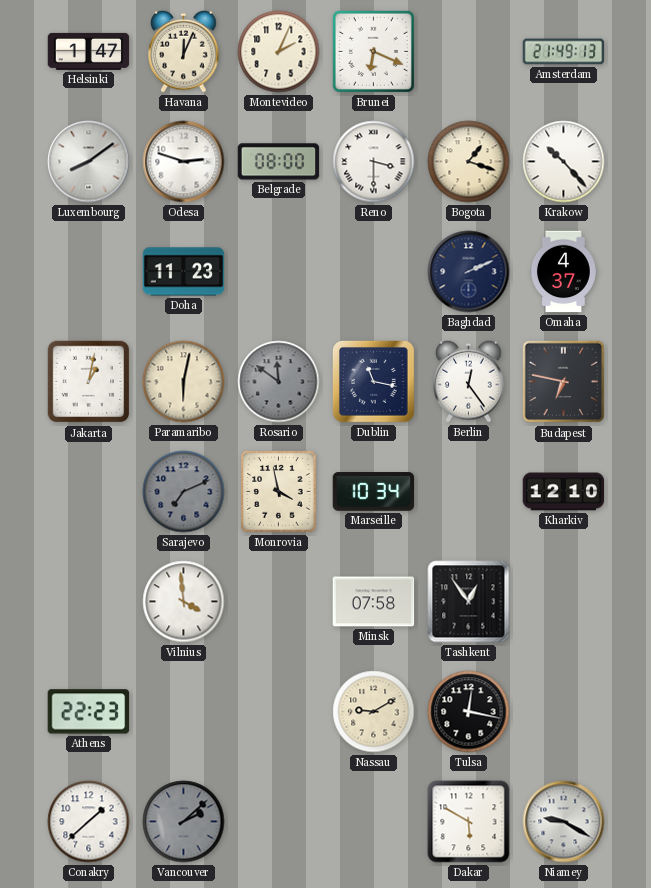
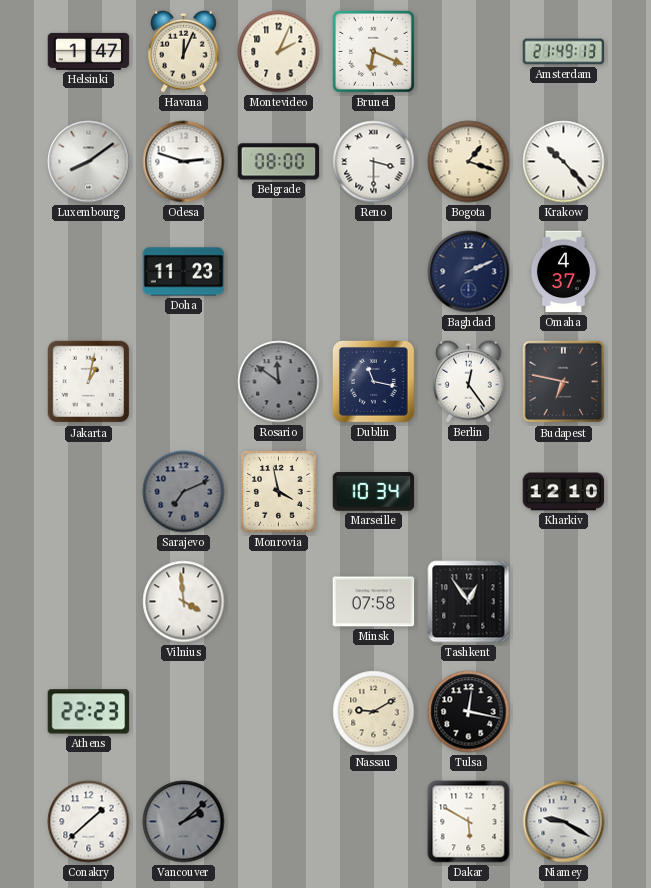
Paramaribo: 6:02 -> none (184, 382)
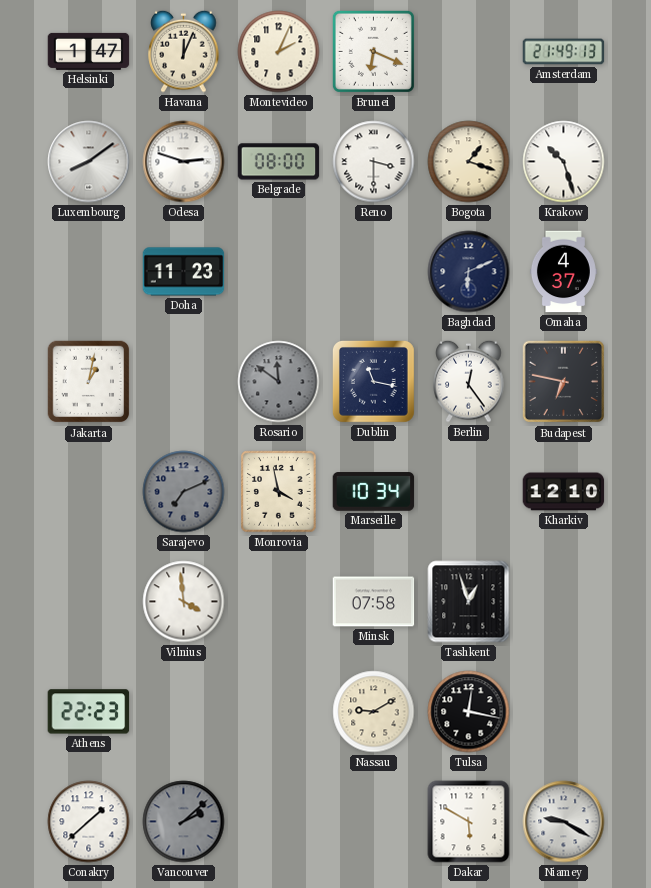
Krakow: 10:23 -> 10:27 (564, 162)
Baghdad: 2:11 -> 6:11 (469, 272)
Tashkent: 12:54 -> 12:57 (469, 602)
